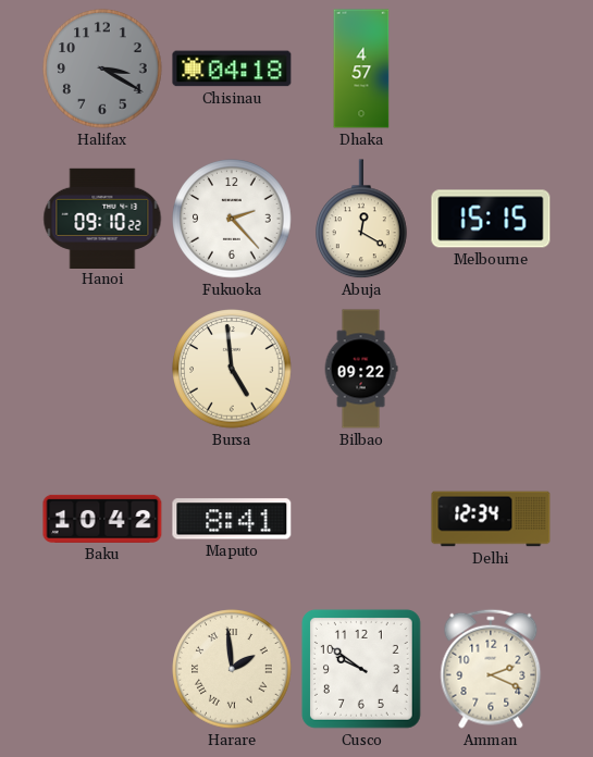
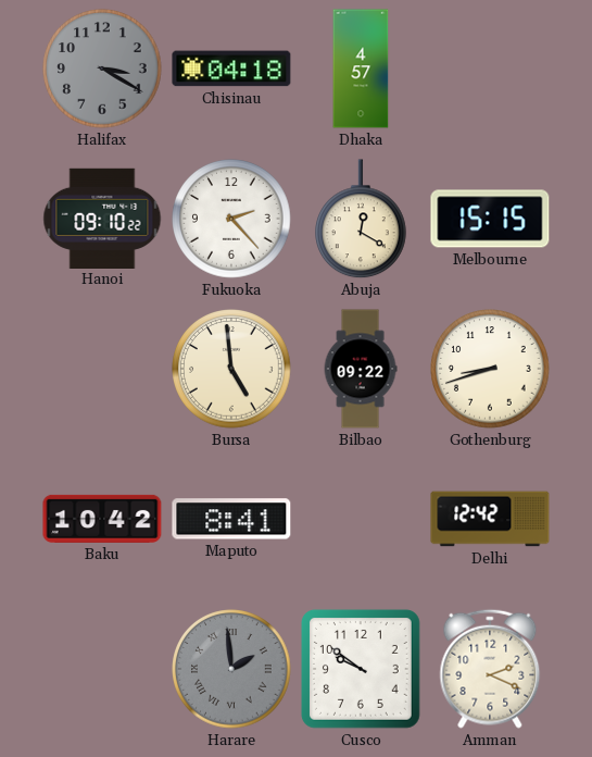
Gothenburg: none -> 8:42 (490, 369)
Delhi: 12:34 -> 12:42 (490, 519)
Harare dial: cream -> grey (231, 669)
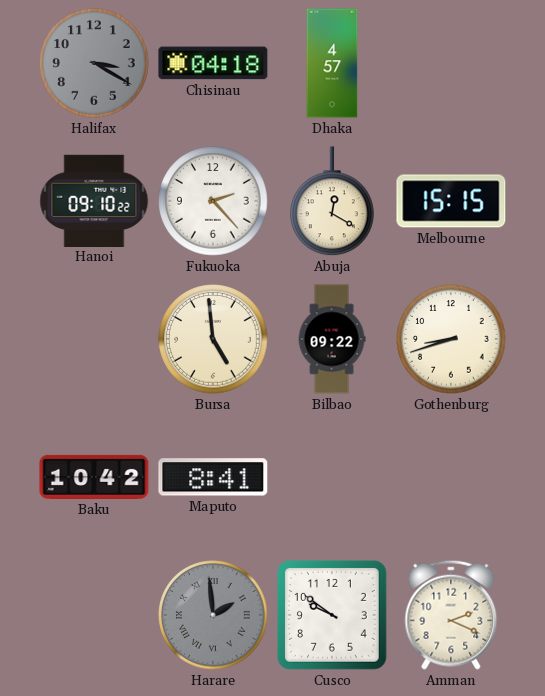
Delhi: 12:42 -> none (490, 519)
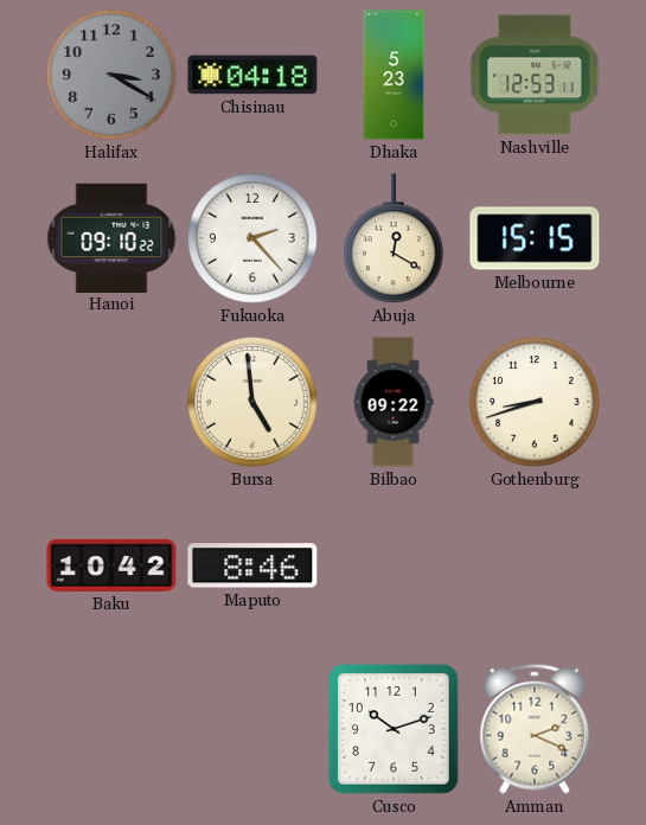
Dhaka: 4:57 -> 5:23 (394, 75)
Nashville: none -> 12:53 (535, 75)
Maputo: 8:41 -> 8:46 (252, 565)
Harare: 1:59 -> none (213, 615)
Cusco: 9:51 -> 10:12 (394, 729)
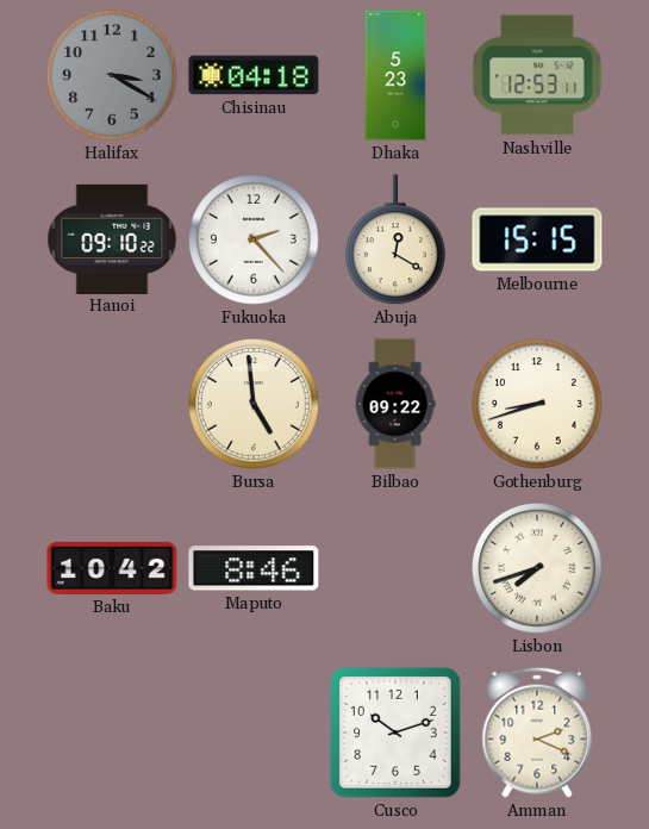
Lisbon: none -> 7:42 (537, 568)
